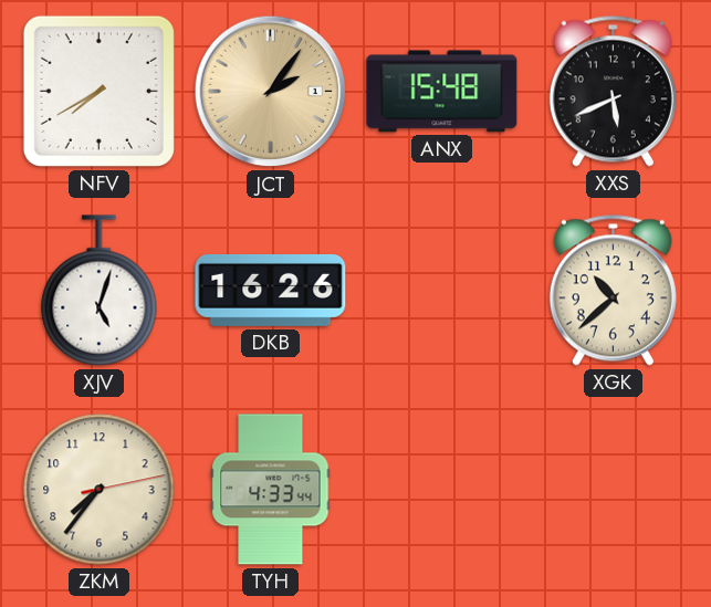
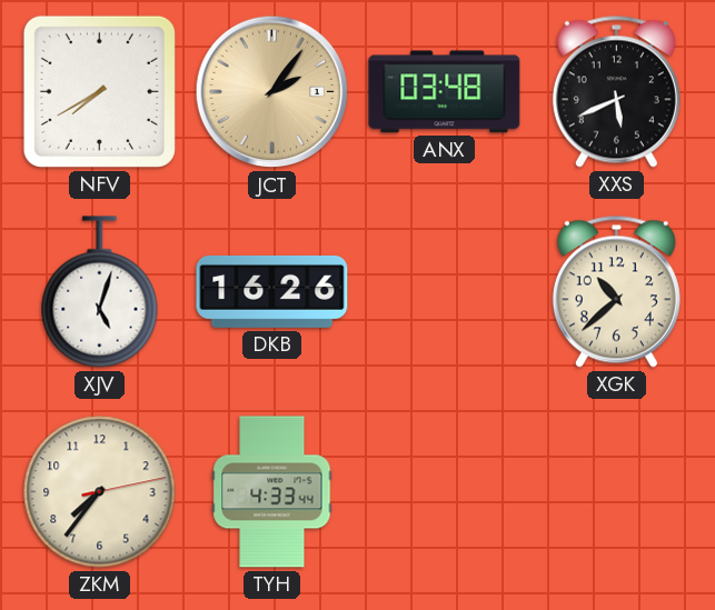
ANX: 15:48 -> 03:48 (445, 92)
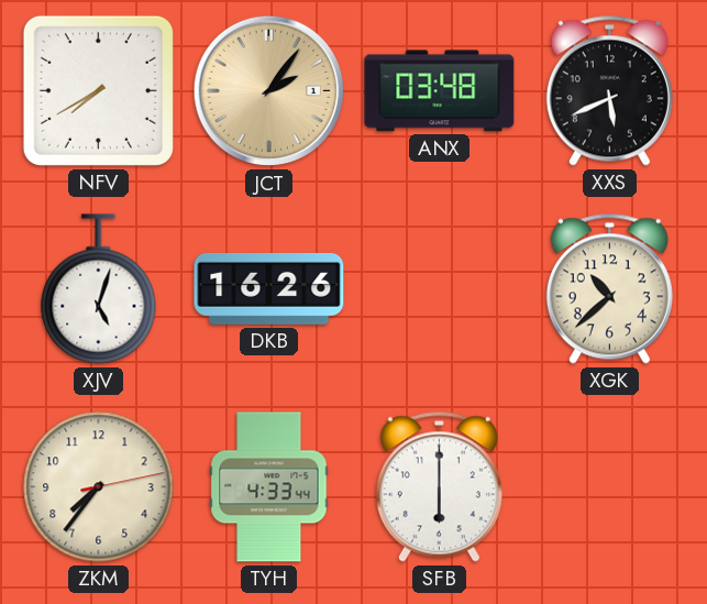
SFB: none -> 6:00 (439, 486)
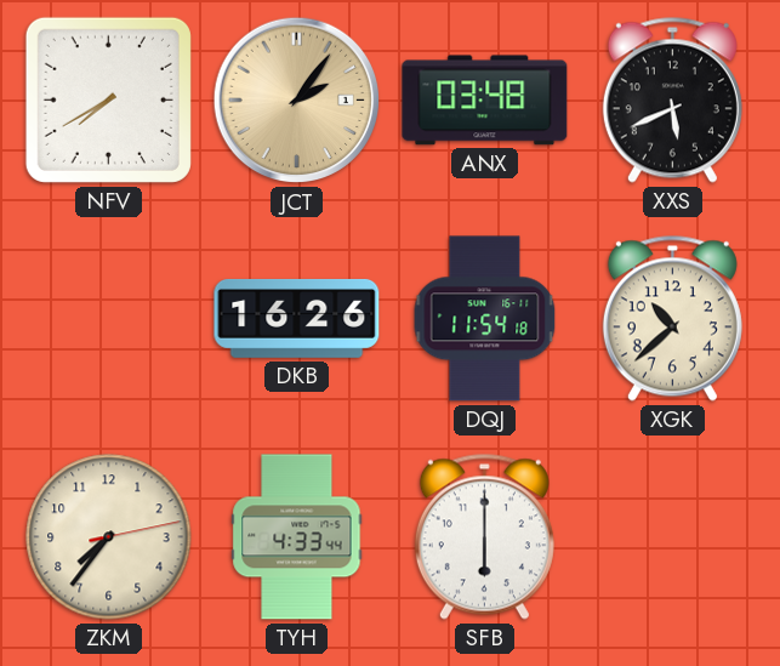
XJV: 5:03 -> none (99, 289)
DQJ: none -> 11:54 (485, 319)
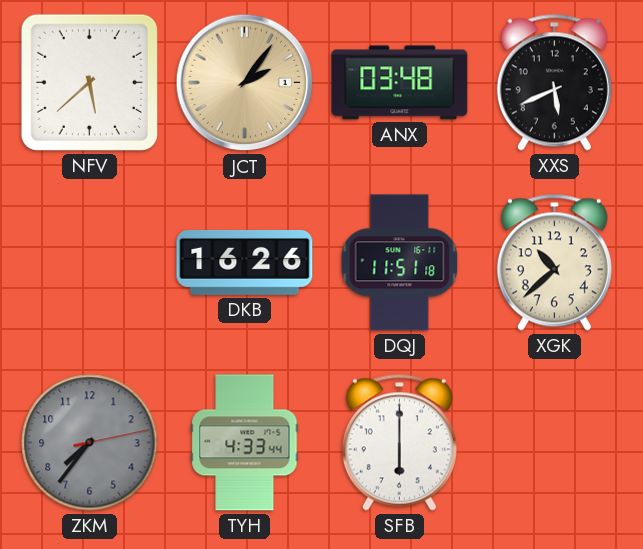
NFV: 7:40 -> 5:38 (89, 82)
DQJ: 11:54 -> 11:51 (400, 263)
ZKM dial: cream -> grey (90, 443)
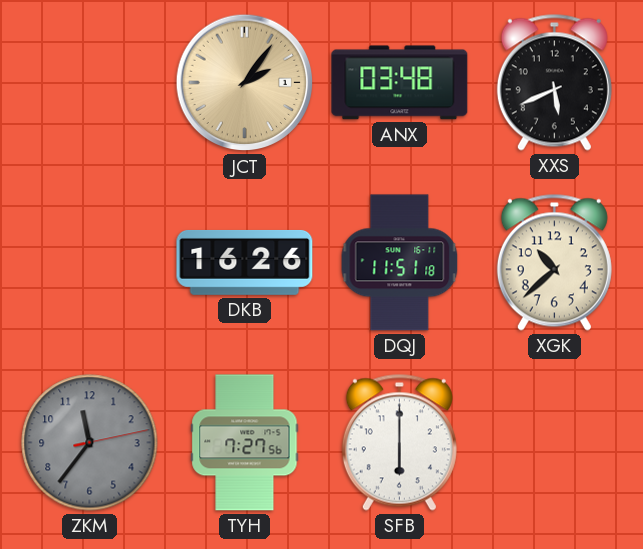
NFV: 5:38 -> none (89, 82)
ZKM: 7:36 -> 11:36 (90, 443)
TYH: 4:33 -> 7:27 (245, 443)
